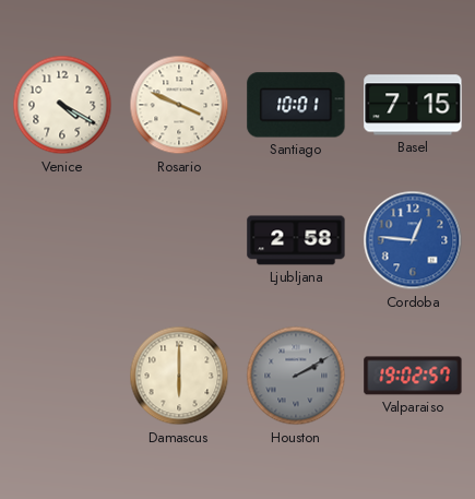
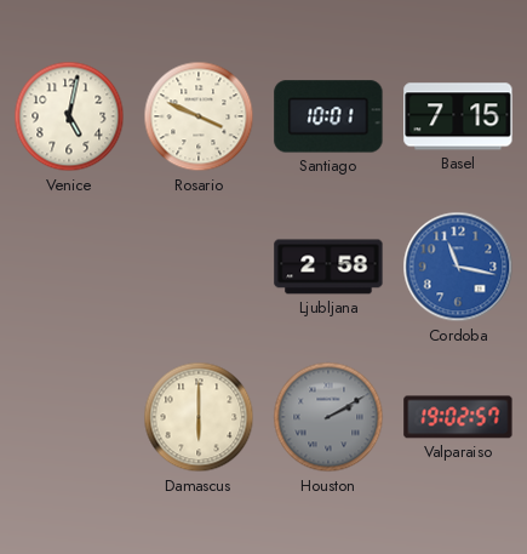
Venice: 4:20 -> 5:02 (69, 116)
Cordoba: 12:46 -> 11:17 (458, 267)
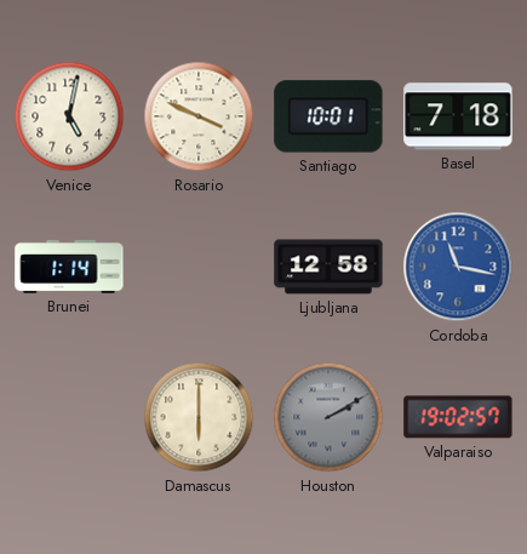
Basel: 7:15 -> 7:18 (458, 116)
Brunei: none -> 1:14 (69, 267)
Ljubljana: 2:58 -> 12:58 (328, 267)
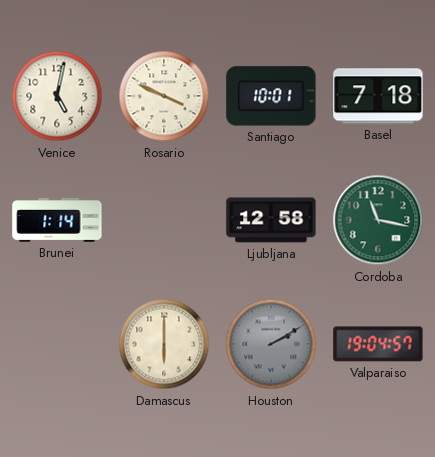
Cordoba dial: blue -> green (378, 220)
Valparaiso: 19:02 -> 19:04 (378, 344)
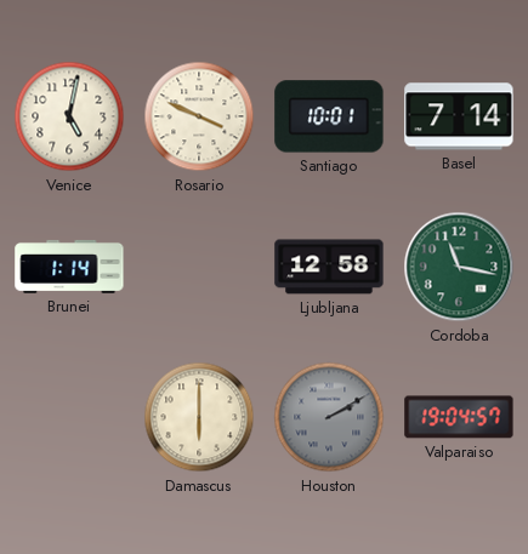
Basel: 7:18 -> 7:14 (459, 116)
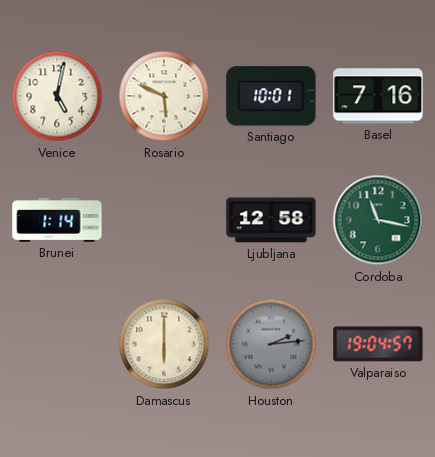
Rosario: 3:49 -> 5:49 (164, 96)
Basel: 7:14 -> 7:16 (378, 96)
Houston: 2:10 -> 2:14 (271, 344)
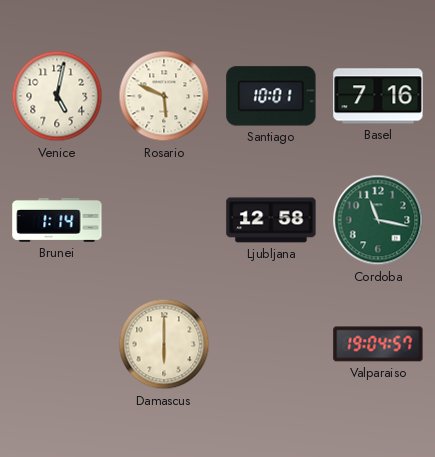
Houston: 2:14 -> none (271, 344)
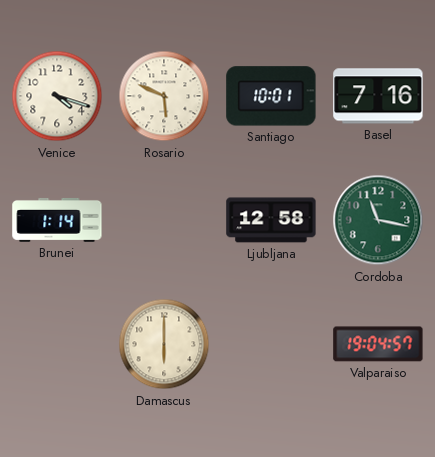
Venice: 5:02 -> 4:18 (57, 96)
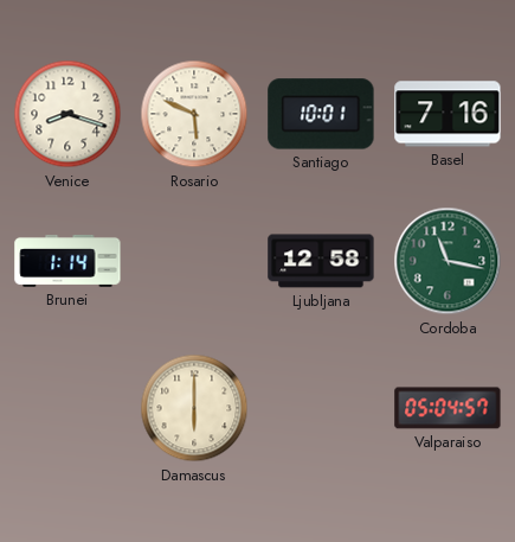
Venice: 4:18 -> 8:18 (67, 114)
Valparaiso: 19:04 -> 05:04 (448, 408)
